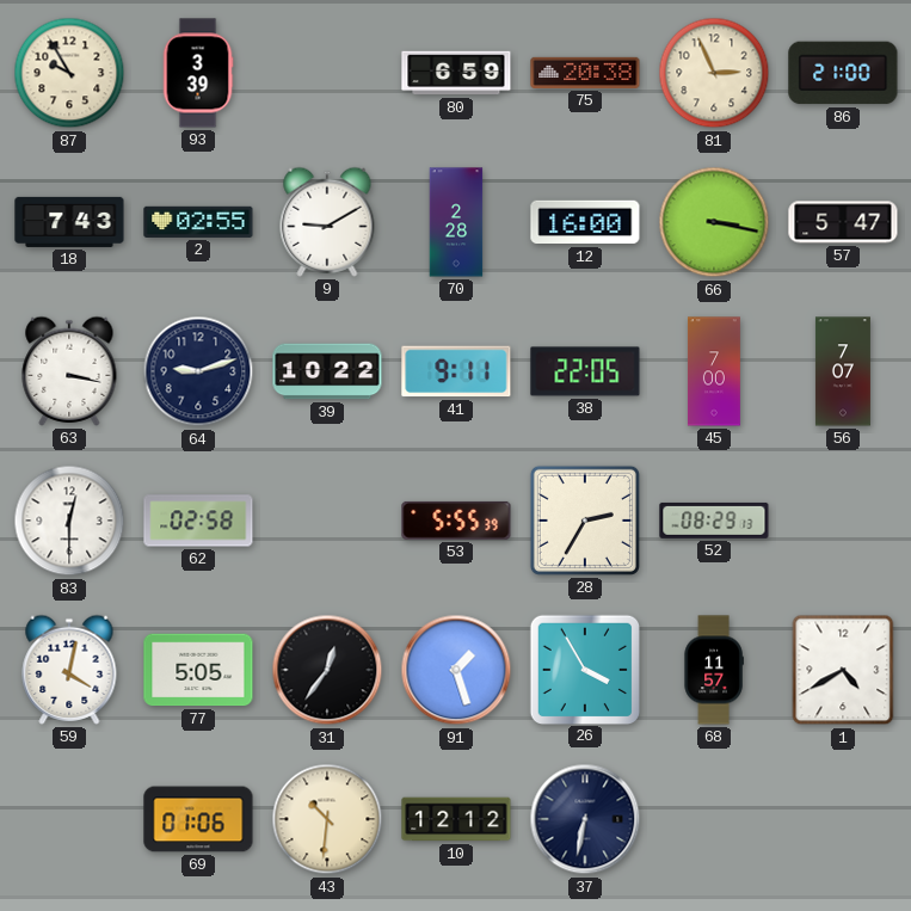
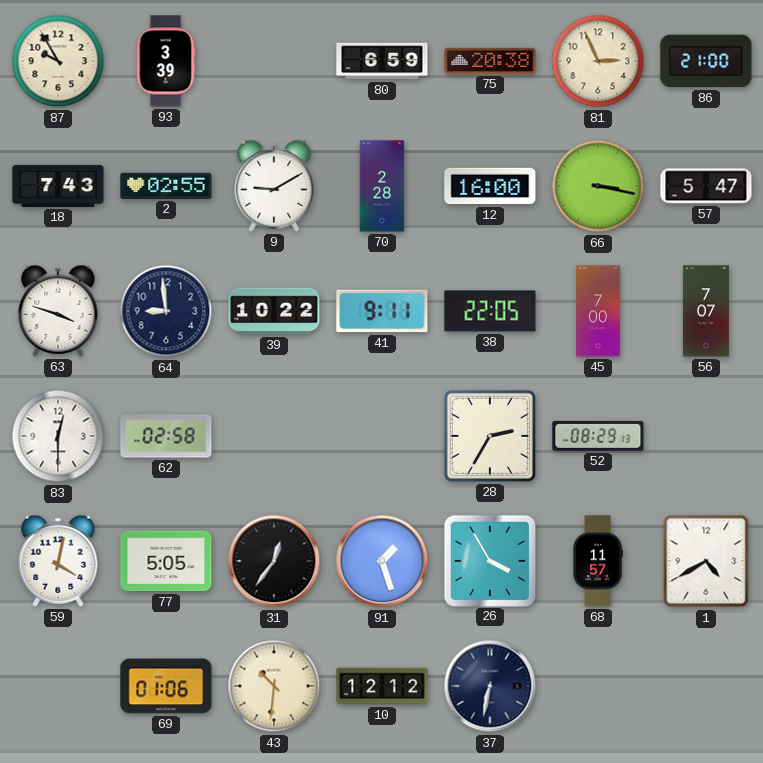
63: 3:17 -> 3:48 (58, 311)
64: 9:12 -> 8:59 (166, 311)
53: 5:55 -> none (456, 521)
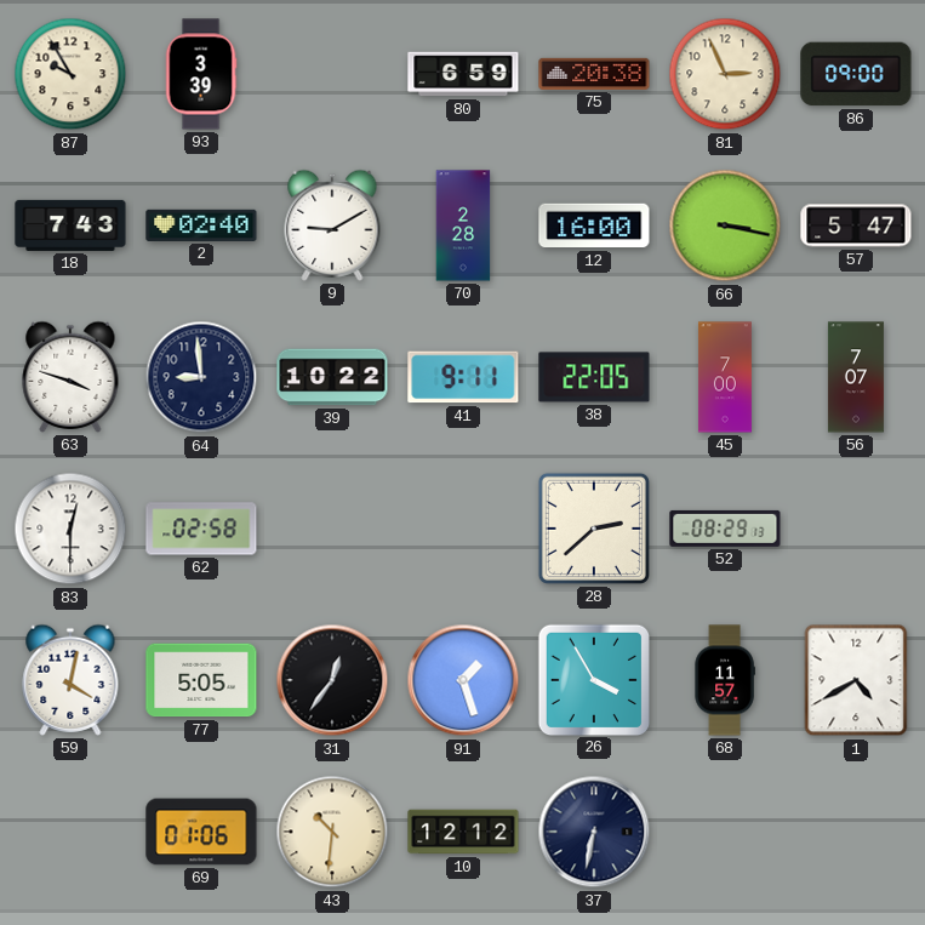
86: 21:00 -> 09:00 (856, 74)
2: 02:55 -> 02:40 (201, 225)
28: 2:35 -> 2:38 (594, 529)
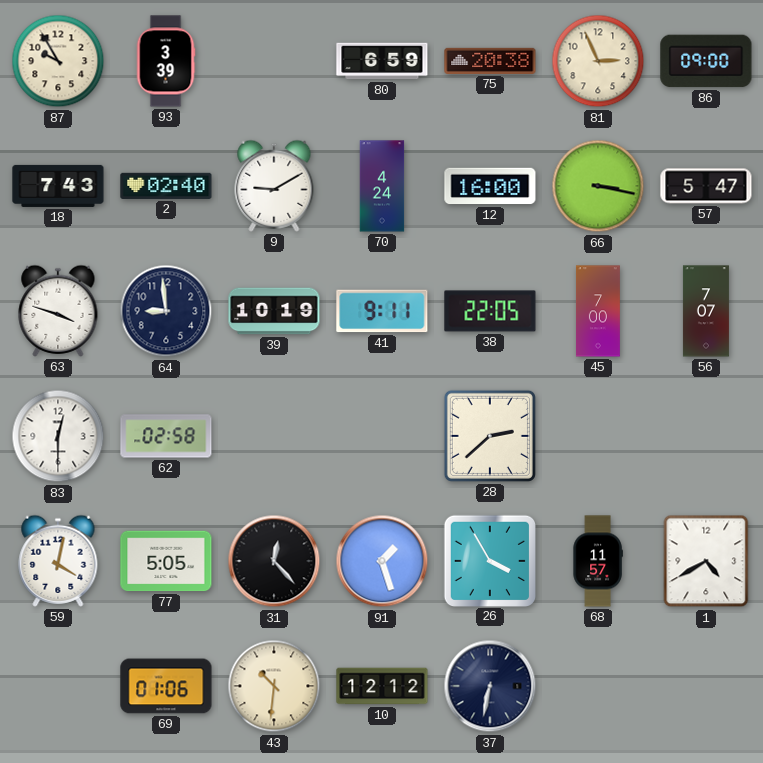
70: 2:28 -> 4:24 (382, 186)
39: 10:22 -> 10:19 (274, 311)
52: 08:29 -> none (725, 529)
31: 12:36 -> 12:23 (274, 561)
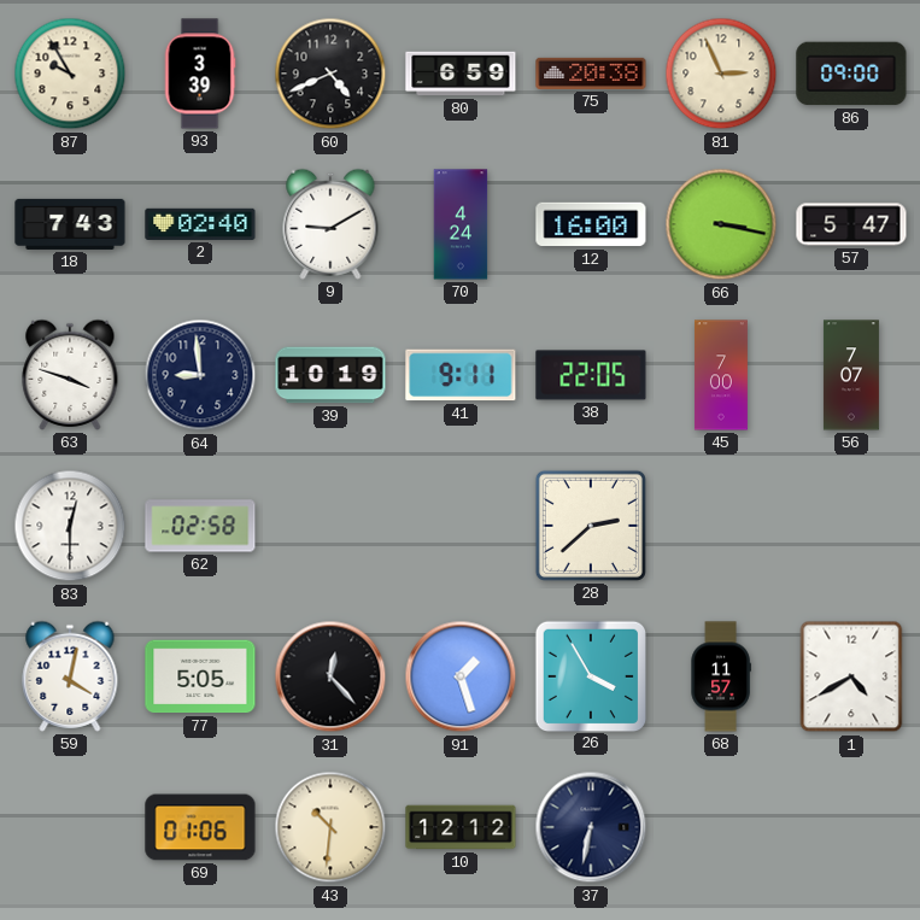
60: none -> 4:41 (330, 74)
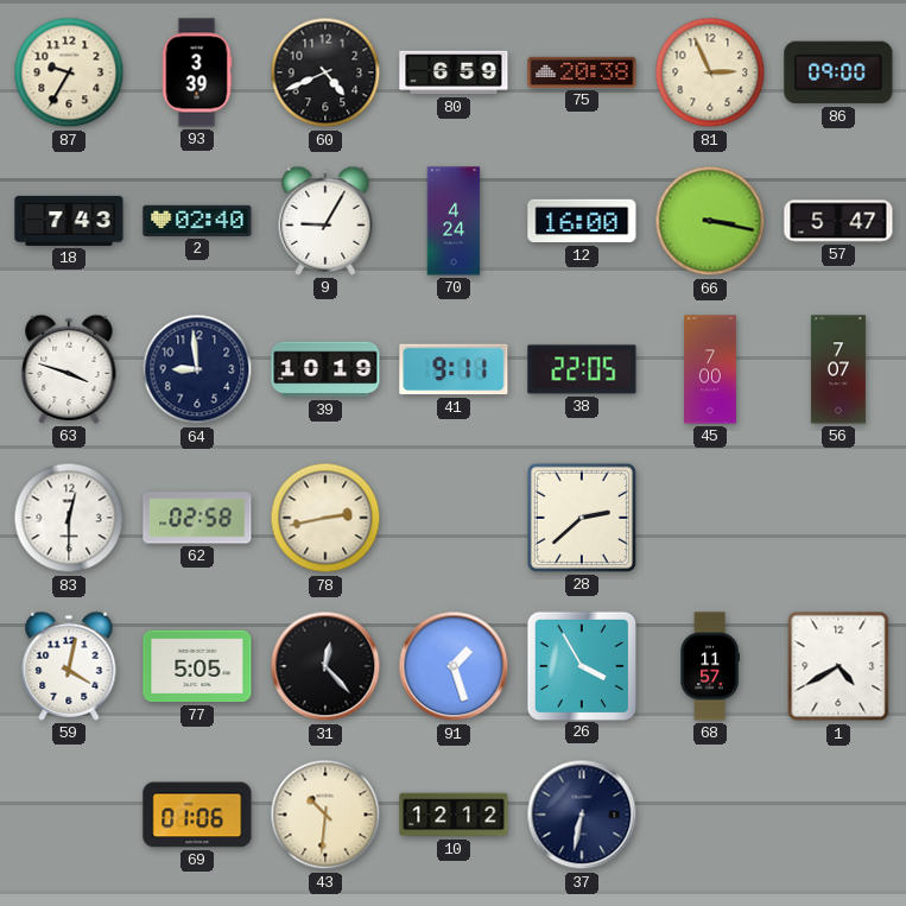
87: 9:55 -> 9:35 (69, 72)
9: 9:10 -> 9:05 (325, 221)
78: none -> 2:43 (325, 518)
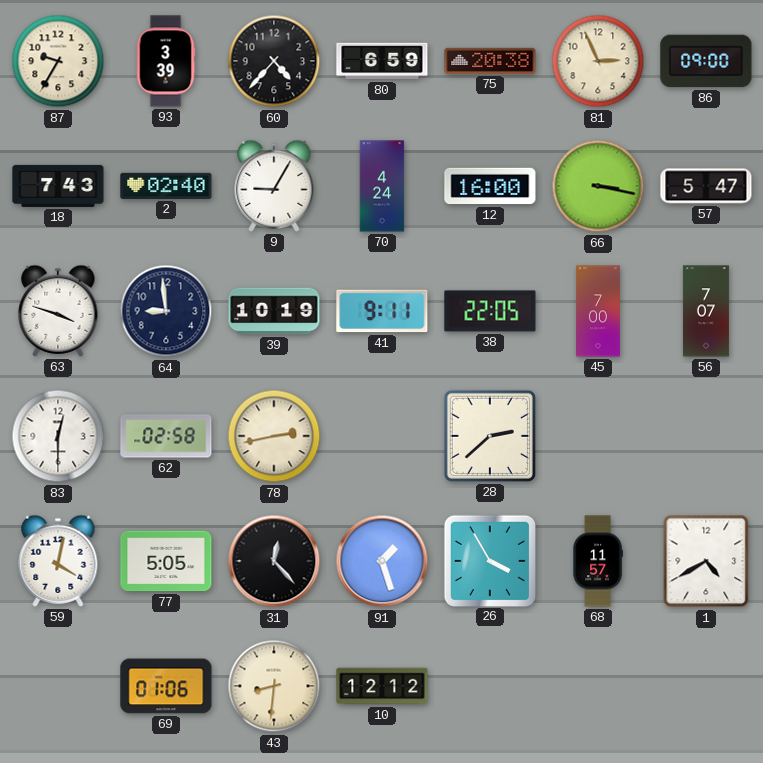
60: 4:41 -> 4:37 (274, 61)
43: 10:31 -> 8:31 (274, 686)
37: 6:32 -> none (582, 815)
